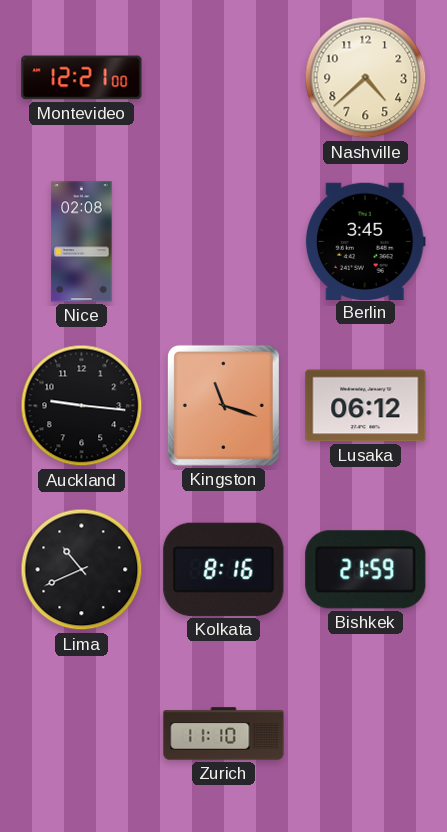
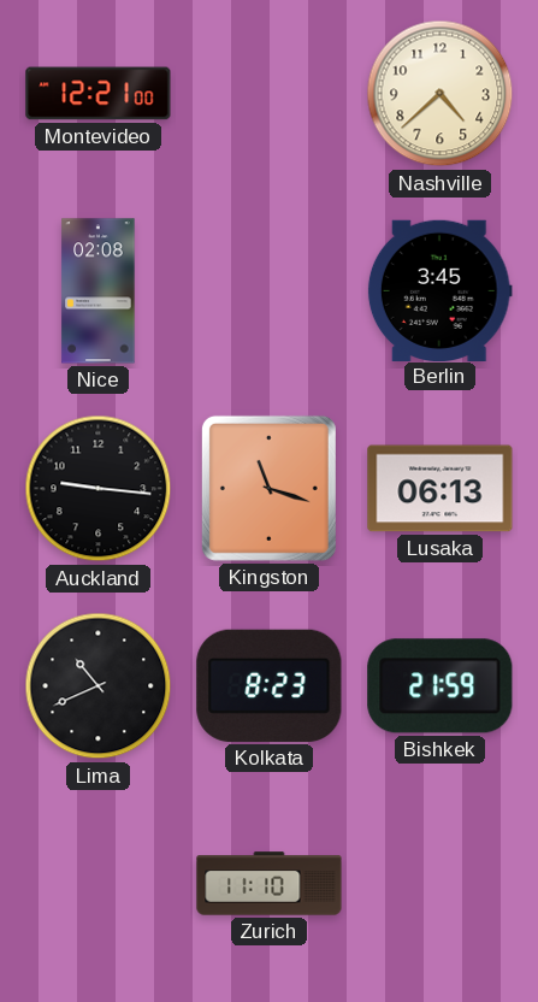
Lusaka: 06:12 -> 06:13 (441, 489)
Kolkata: 8:16 -> 8:23 (270, 685)
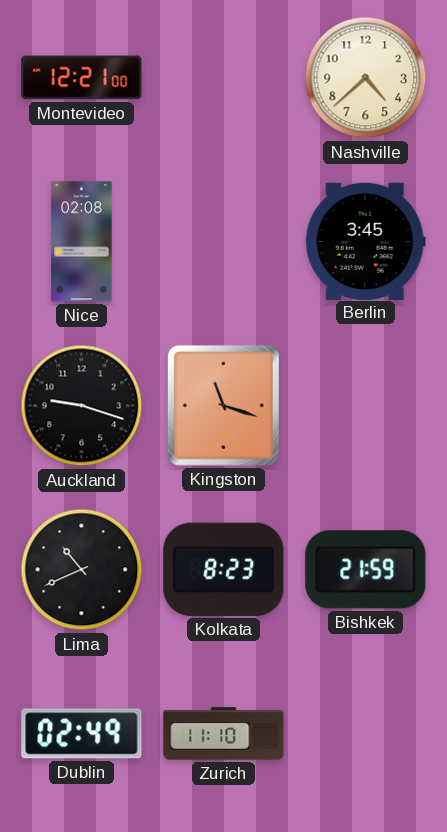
Auckland: 9:16 -> 9:18 (82, 406)
Lusaka: 06:13 -> none (441, 489)
Dublin: none -> 02:49 (82, 734)
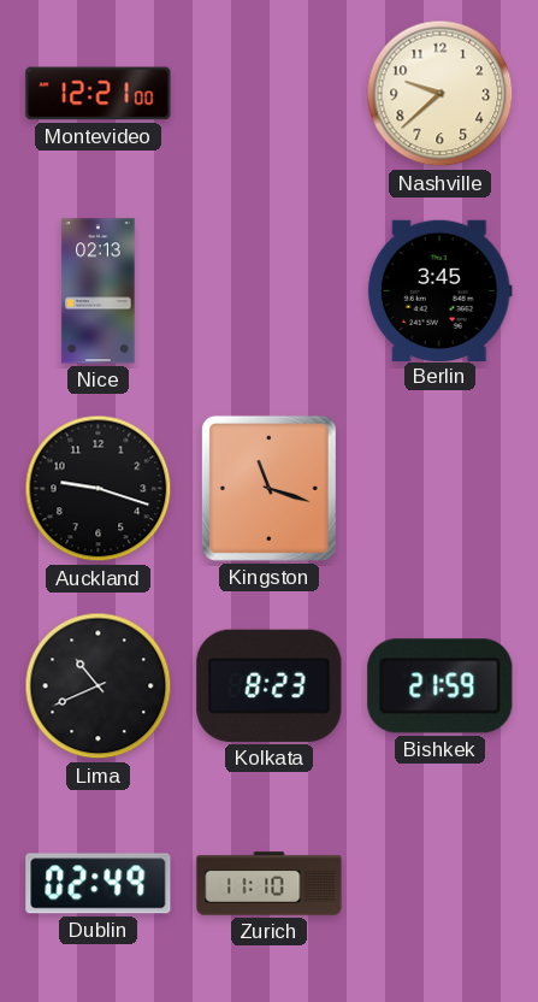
Nashville: 4:38 -> 9:38 (441, 94)
Nice: 02:08 -> 02:13 (99, 291)
